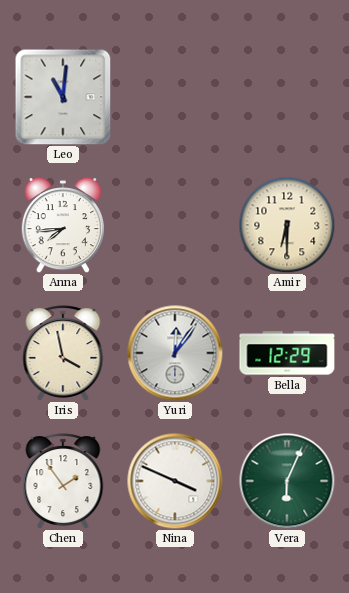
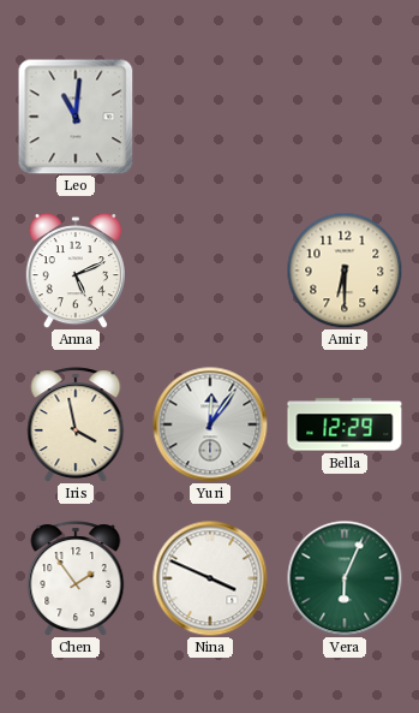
Anna: 7:44 -> 5:11 (76, 272)
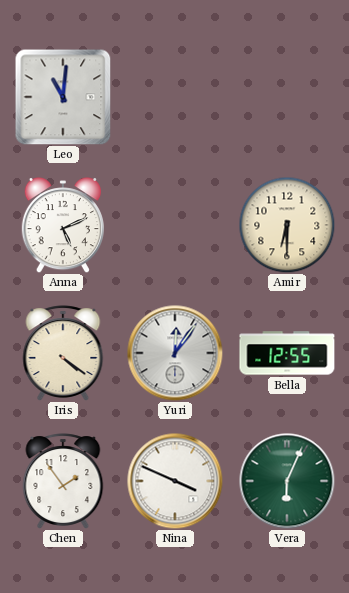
Iris: 3:58 -> 4:21 (63, 353)
Bella: 12:29 -> 12:55 (287, 353)
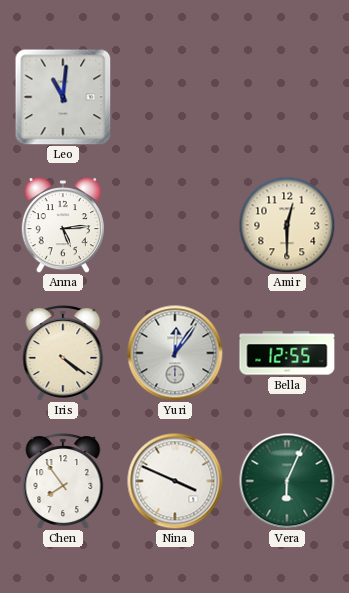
Anna: 5:11 -> 5:14 (63, 226)
Amir: 6:30 -> 12:30 (287, 225)
Chen: 1:54 -> 7:54 (63, 481)
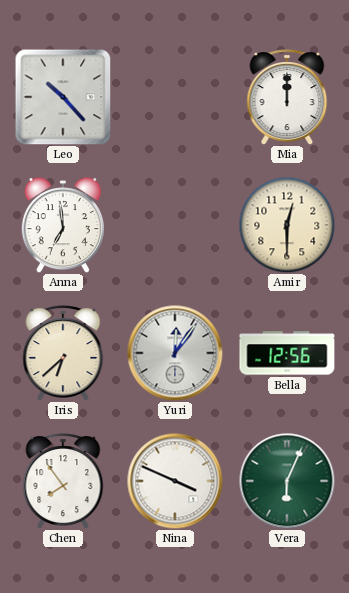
Leo: 11:01 -> 10:23 (63, 97)
Mia: none -> 12:00 (287, 97)
Anna: 5:14 -> 6:59 (63, 226)
Iris: 4:21 -> 6:38 (63, 353)
Bella: 12:55 -> 12:56 (287, 353)
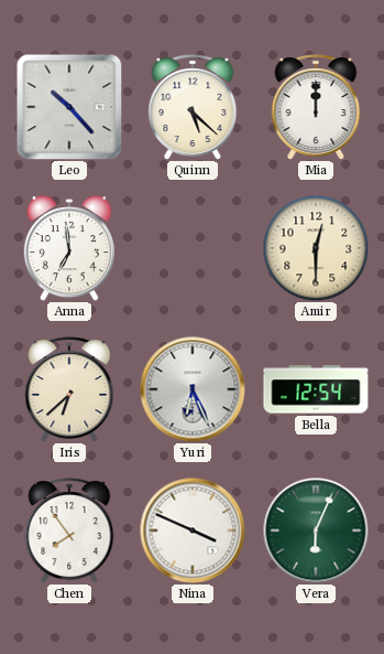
Quinn: none -> 5:22 (193, 107)
Yuri: 12:06 -> 6:26 (193, 389)
Bella: 12:56 -> 12:54 (316, 389)
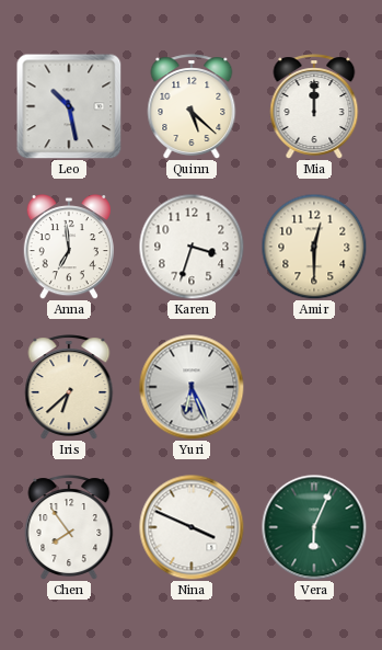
Leo: 10:23 -> 10:28 (69, 106)
Karen: none -> 3:33 (192, 247)
Bella: 12:54 -> none (316, 389)
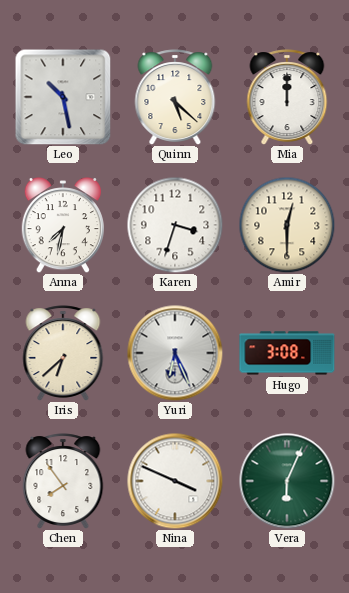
Anna: 6:59 -> 7:32 (63, 226)
Hugo: none -> 3:08 (287, 353)
